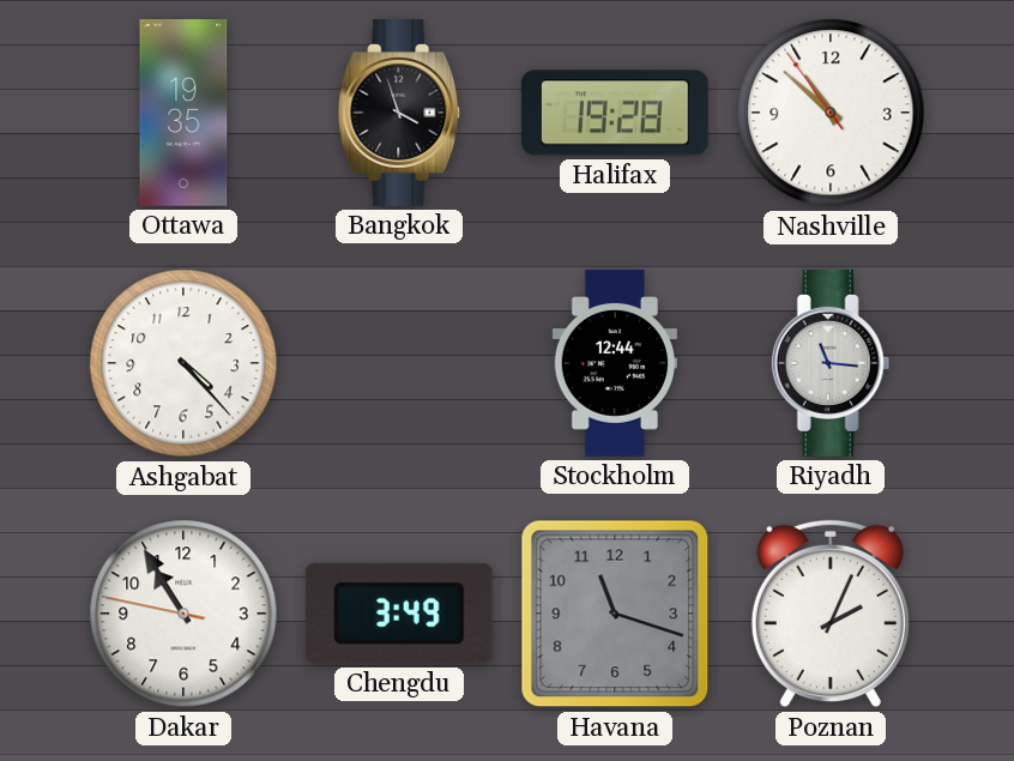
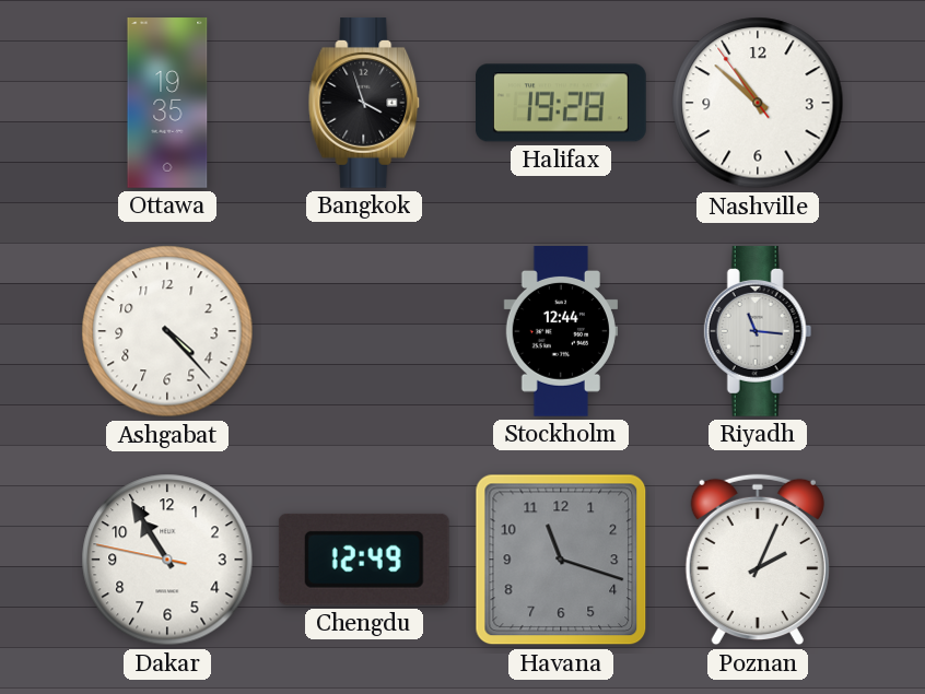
Chengdu: 3:49 -> 12:49 (364, 560)
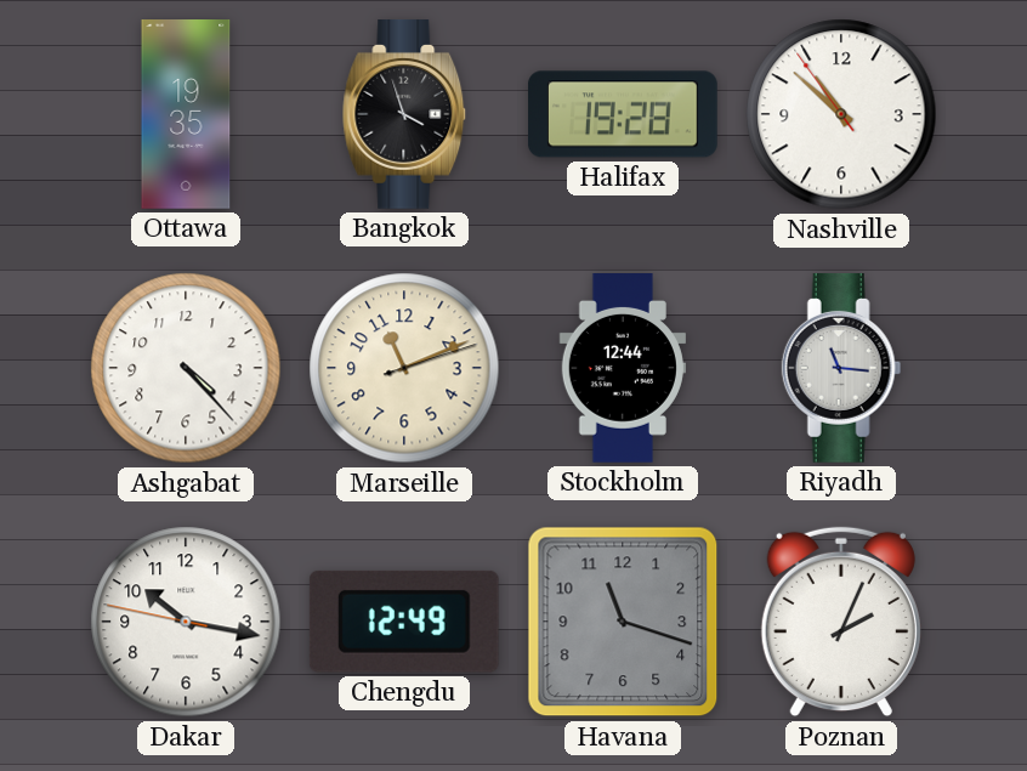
Marseille: none -> 11:11 (404, 368)
Dakar: 10:54 -> 10:16 (186, 622)
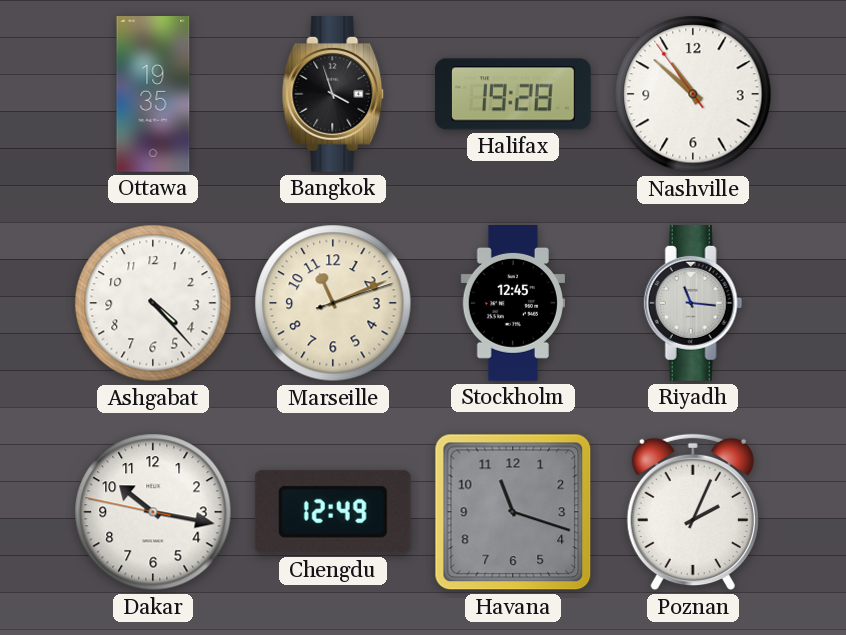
Stockholm: 12:44 -> 12:45 (513, 304)
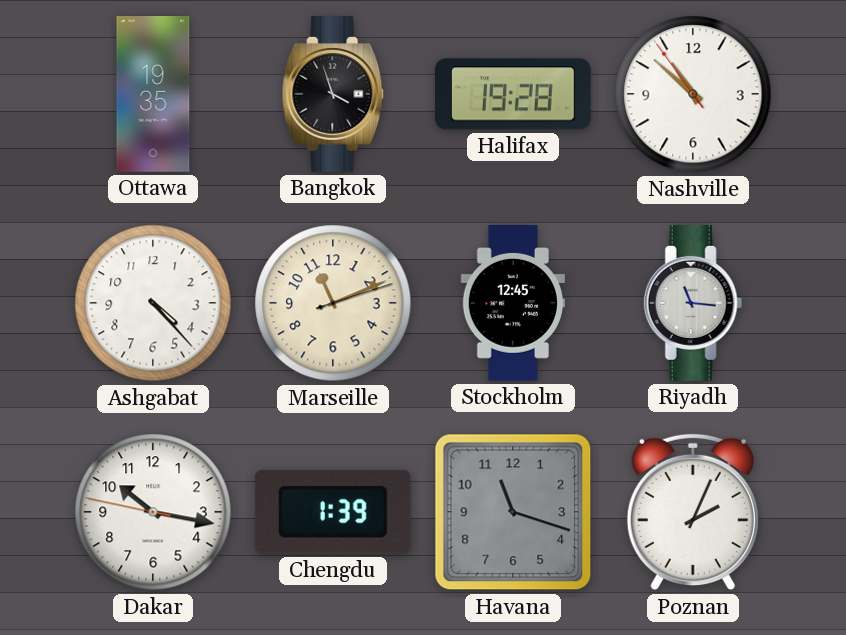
Chengdu: 12:49 -> 1:39 (333, 512)
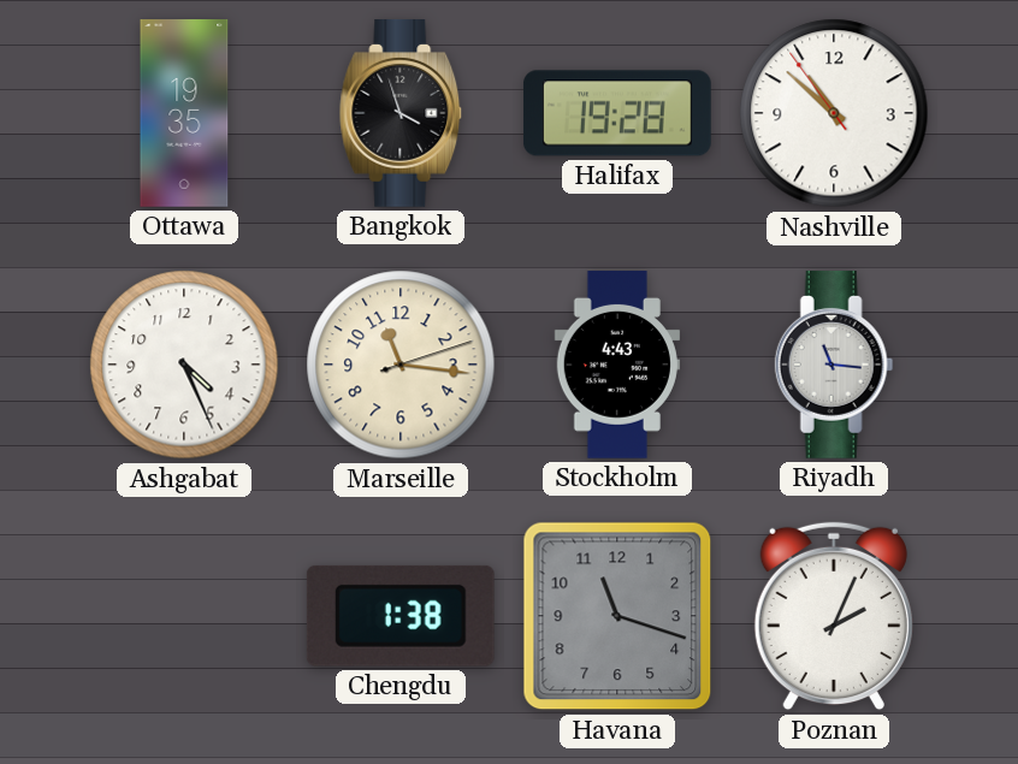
Ashgabat: 4:23 -> 4:26 (184, 365)
Marseille: 11:11 -> 11:16 (401, 365)
Stockholm: 12:45 -> 4:43 (617, 366)
Dakar: 10:16 -> none (153, 512)
Chengdu: 1:39 -> 1:38 (401, 616)
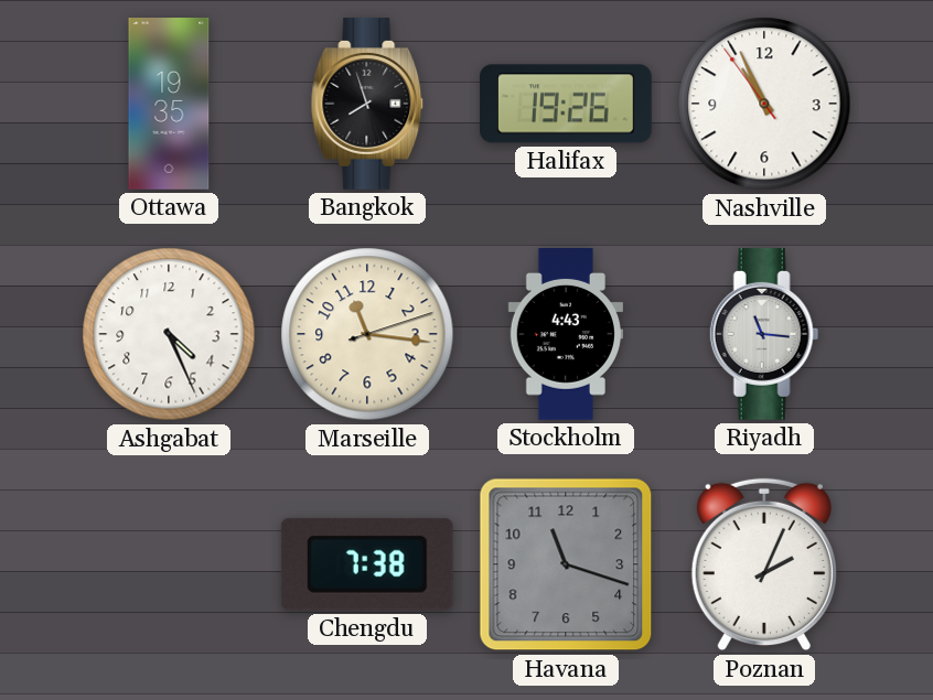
Bangkok: 3:57 -> 7:57 (368, 105)
Halifax: 19:28 -> 19:26 (567, 104)
Nashville: 10:51 -> 10:55 (764, 104)
Chengdu: 1:38 -> 7:38 (367, 564)
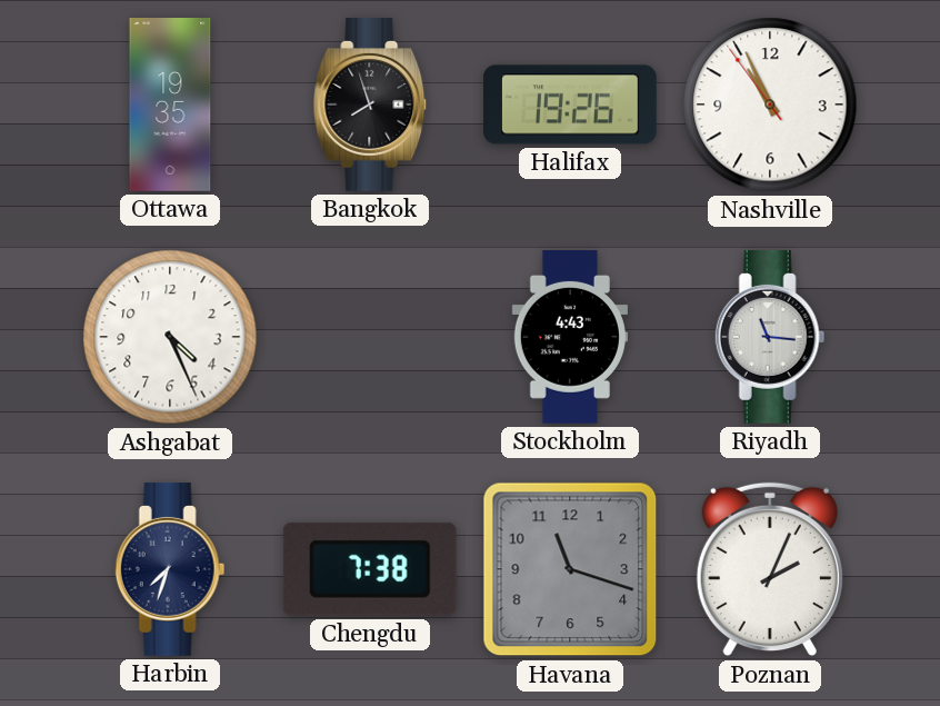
Marseille: 11:16 -> none (367, 334)
Harbin: none -> 7:33 (170, 570)
